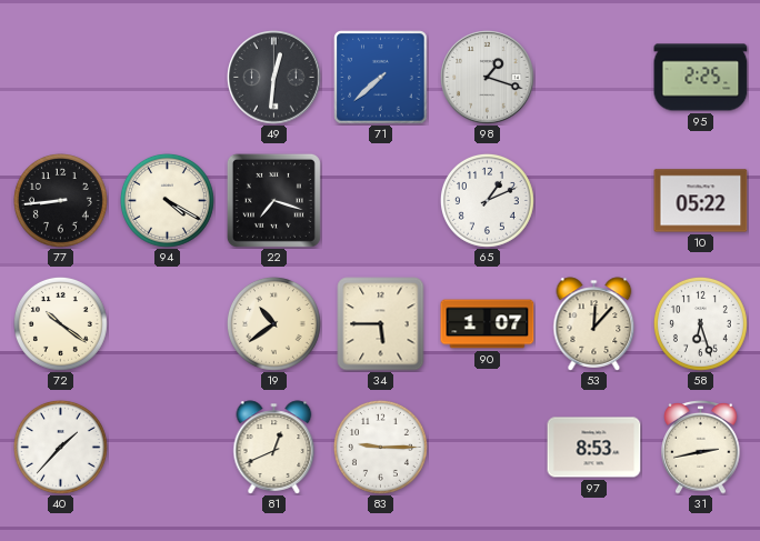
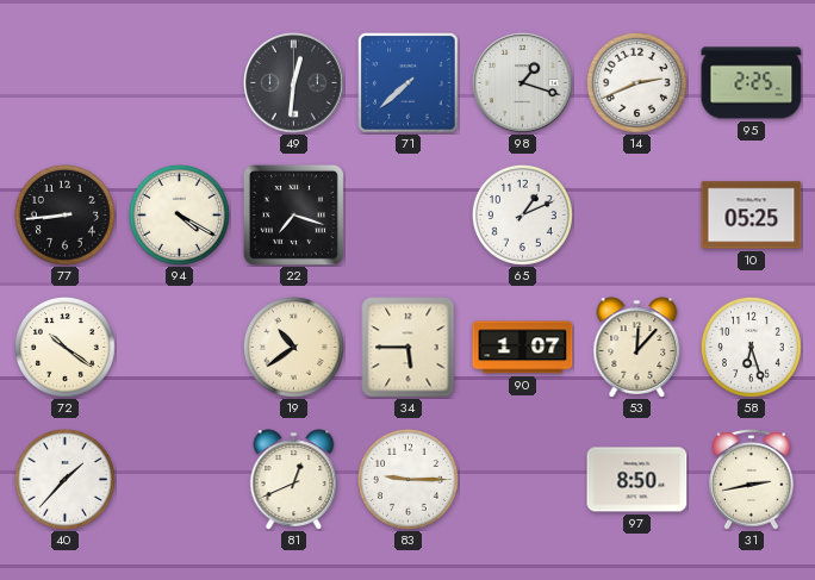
14: none -> 2:41 (636, 82)
10: 05:22 -> 05:25 (752, 216)
97: 8:53 -> 8:50 (637, 480)
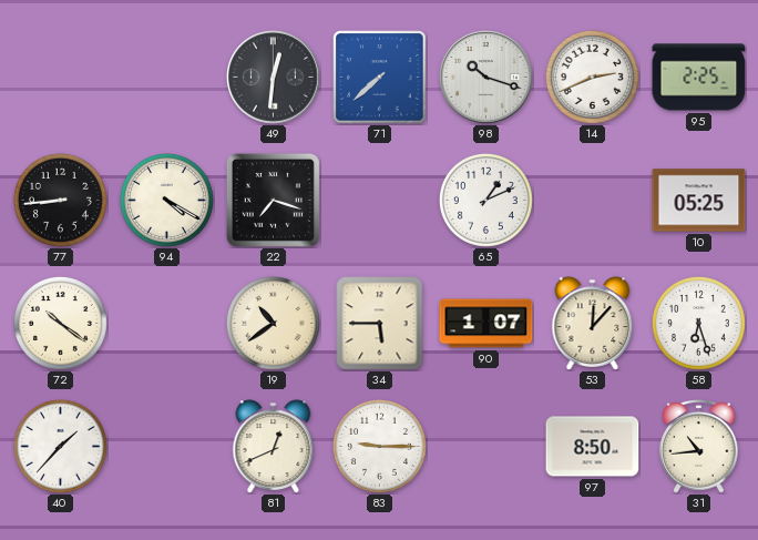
98: 1:18 -> 10:18 (486, 78)
31: 2:43 -> 10:44 (699, 447)
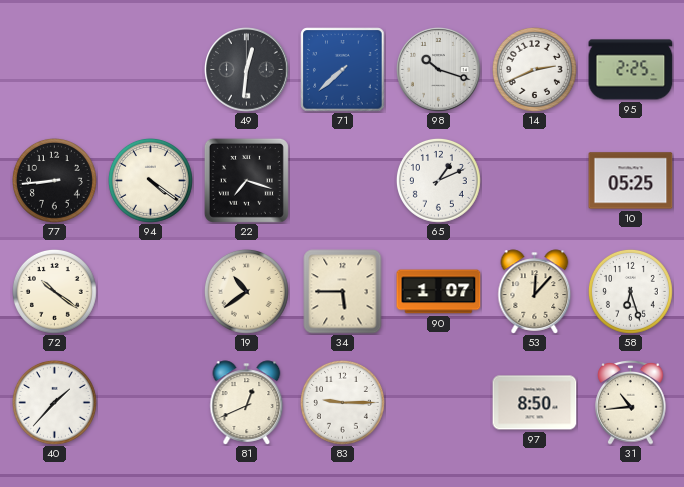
94: 4:20 -> 4:21 (150, 180)
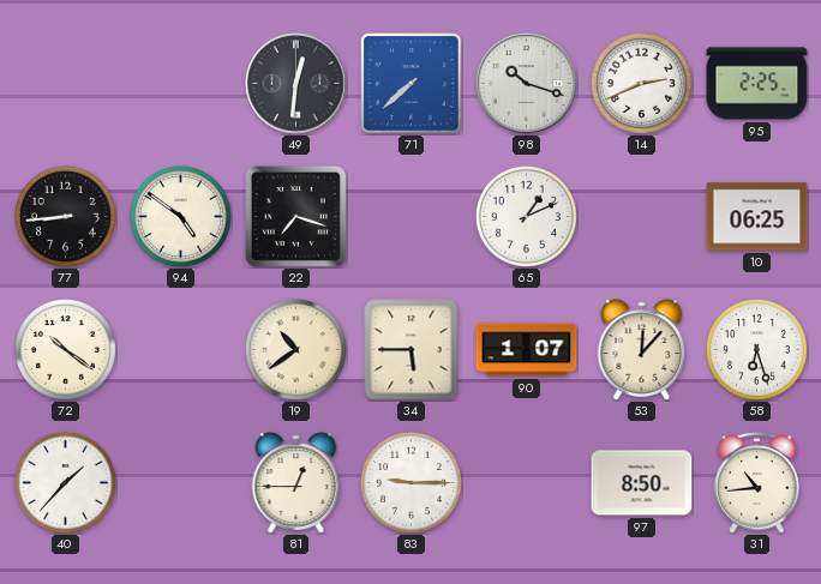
94: 4:21 -> 4:51 (180, 216)
10: 05:25 -> 06:25 (757, 217)
81: 12:41 -> 12:45 (296, 483)
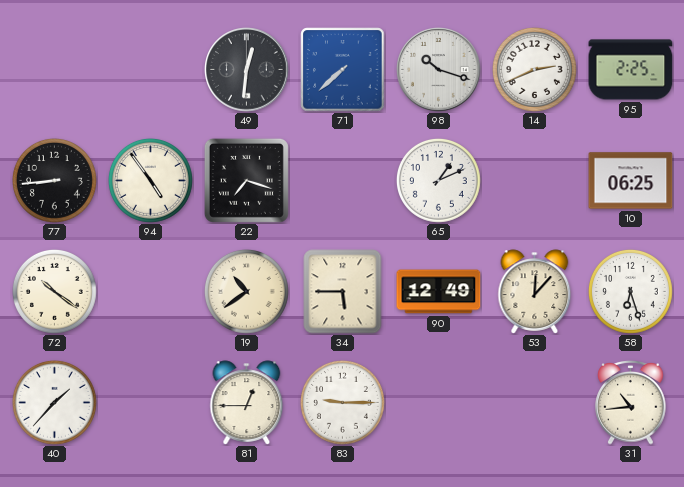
94: 4:51 -> 4:54 (150, 180)
90: 1:07 -> 12:49 (439, 292)
97: 8:50 -> none (642, 483)
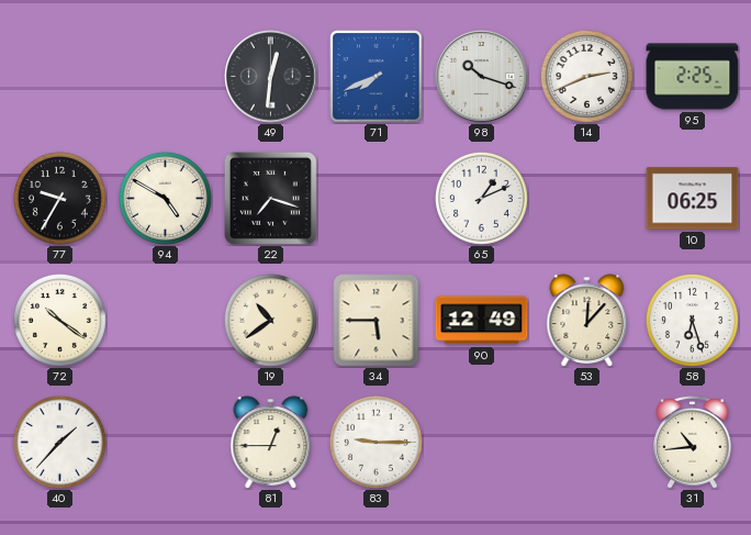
71: 7:38 -> 7:41 (377, 77)
77: 8:44 -> 9:35 (59, 198)
94: 4:54 -> 4:50 (165, 198)
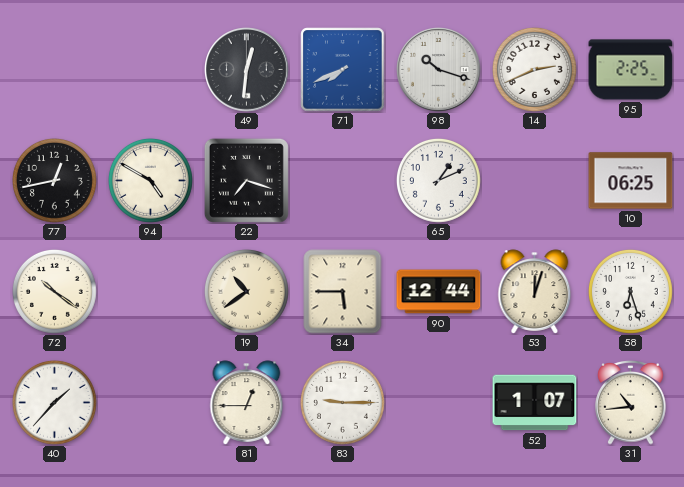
77: 9:35 -> 12:43 (54, 180)
90: 12:49 -> 12:44 (439, 292)
53: 12:07 -> 12:03 (535, 292)
52: none -> 1:07 (535, 403)
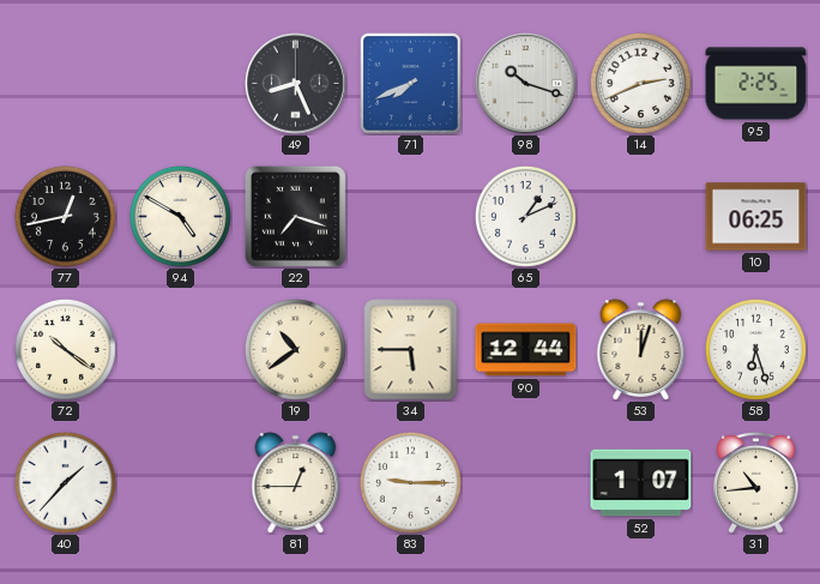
49: 12:31 -> 8:26 (296, 84)
